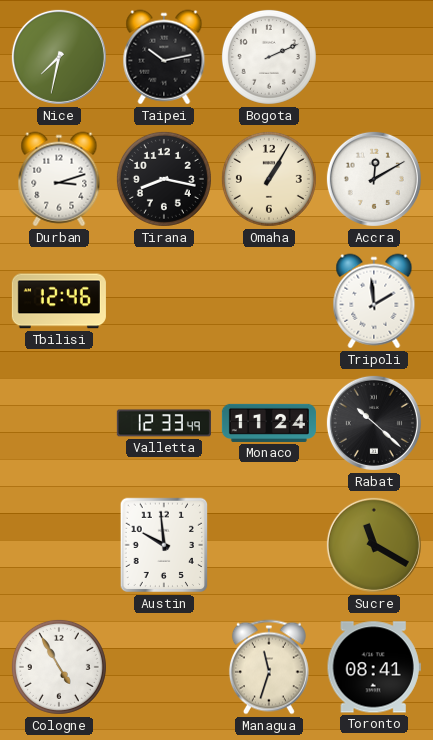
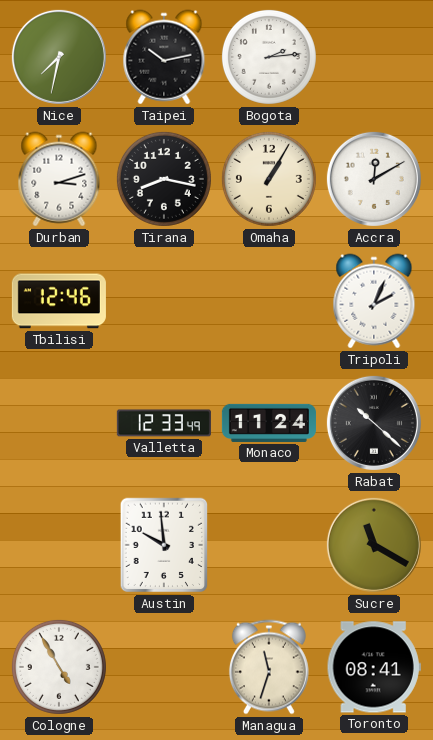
Bogota: 2:11 -> 2:14 (269, 57)
Tripoli: 1:59 -> 2:04 (374, 301)
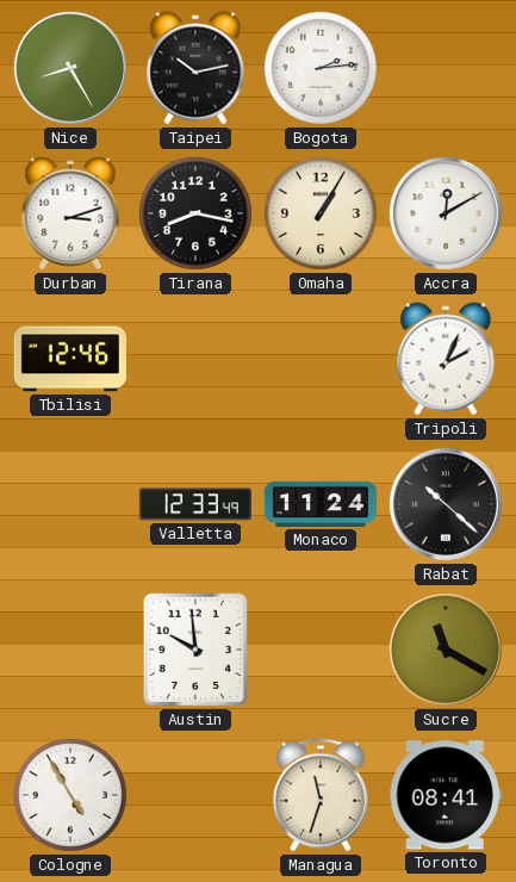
Nice: 7:32 -> 8:25 (70, 68)
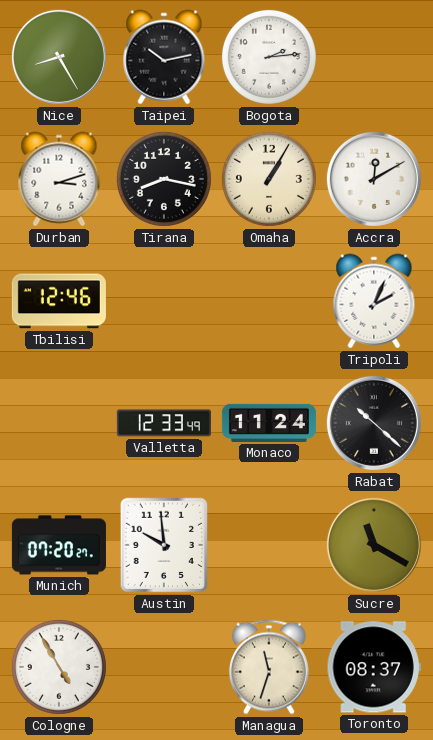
Munich: none -> 07:20 (59, 545)
Toronto: 08:41 -> 08:37 (374, 667)
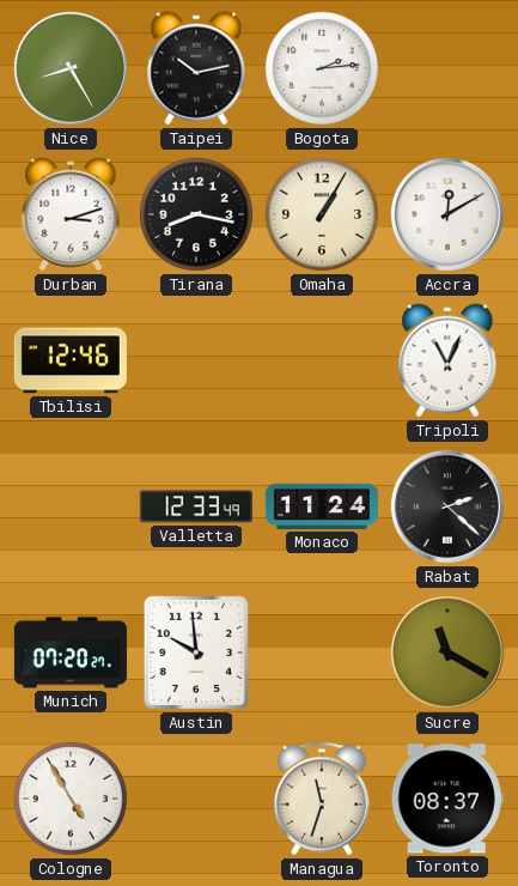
Tripoli: 2:04 -> 11:04 (447, 360)
Rabat: 10:22 -> 2:22 (447, 506)
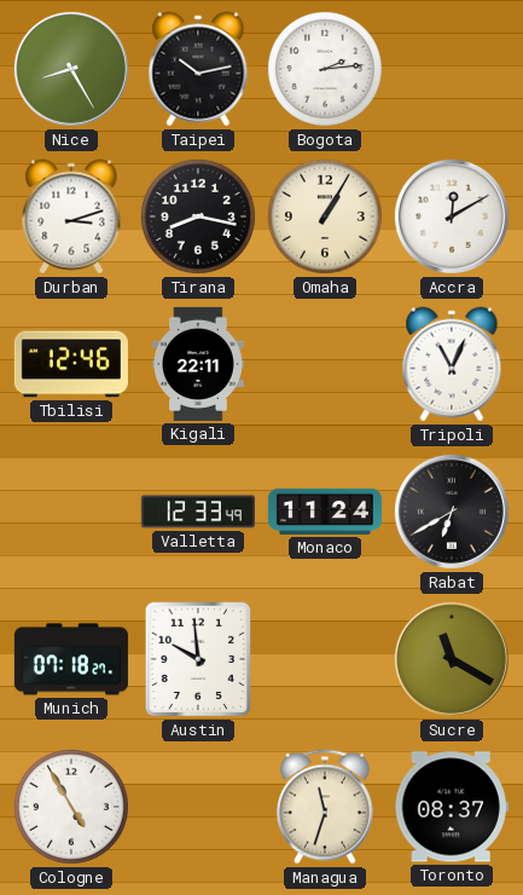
Kigali: none -> 22:11 (199, 364)
Rabat: 2:22 -> 6:40 (452, 512)
Munich: 07:20 -> 07:18 (71, 659)
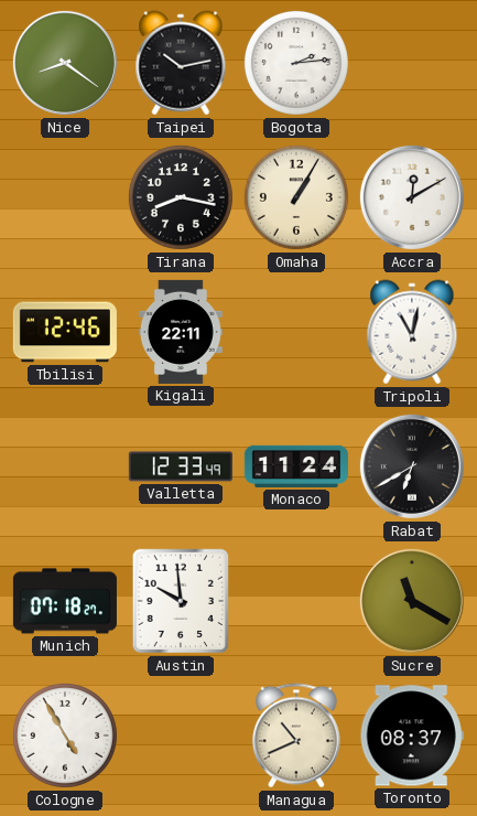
Nice: 8:25 -> 8:21 (65, 63)
Durban: 3:12 -> none (71, 216)
Tripoli: 11:04 -> 11:02 (412, 332)
Managua: 11:33 -> 10:41 (296, 736)
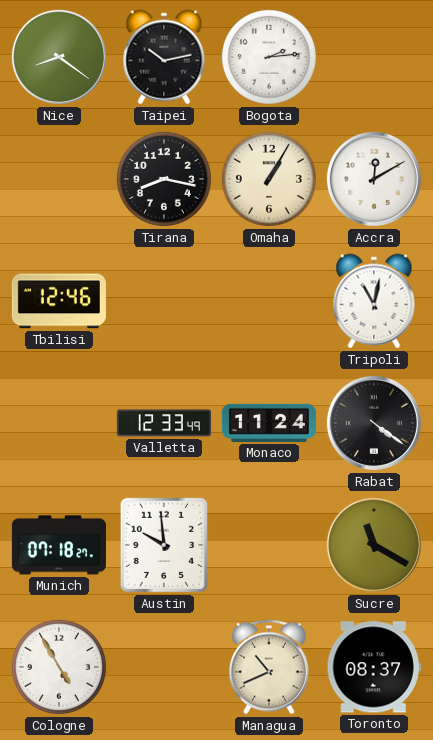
Kigali: 22:11 -> none (182, 332)
Rabat: 6:40 -> 4:21 (374, 423)
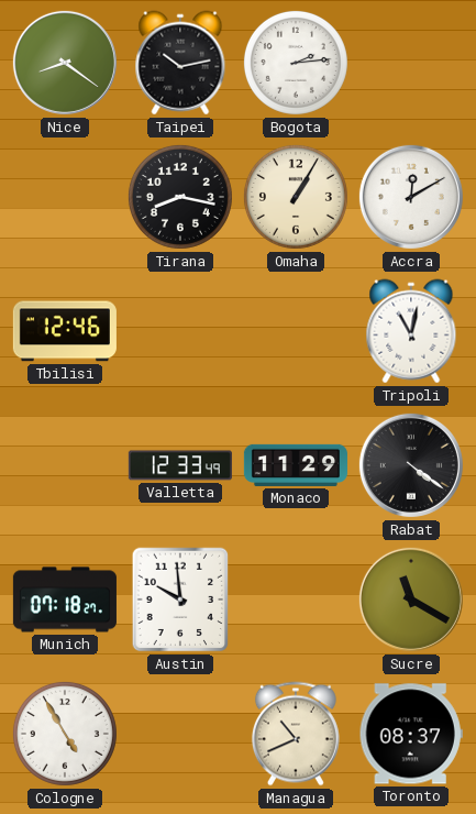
Monaco: 11:24 -> 11:29 (296, 465)
